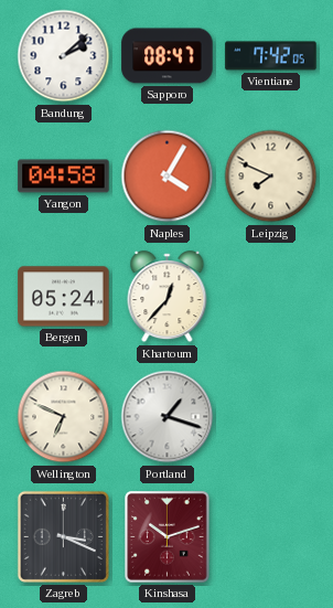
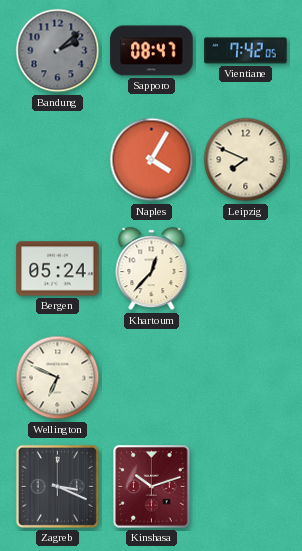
Bandung dial: white -> grey (58, 51)
Yangon: 04:58 -> none (64, 177)
Portland: 1:18 -> none (168, 417)
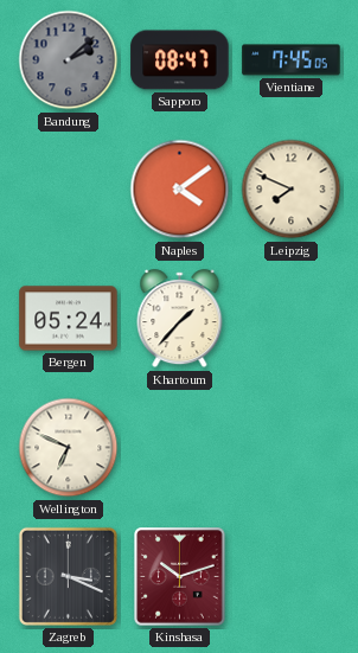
Vientiane: 7:42 -> 7:45 (292, 60)
Naples: 4:05 -> 4:09 (180, 190)
Khartoum: 12:37 -> 1:37 (180, 319)
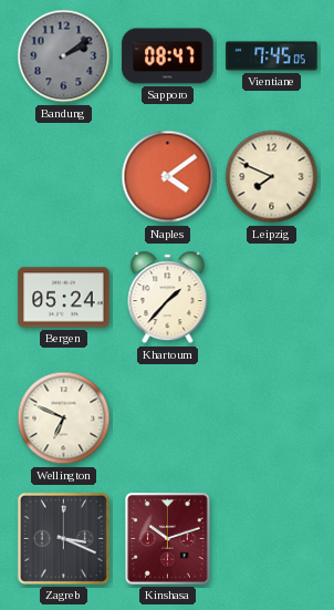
Bandung: 2:08 -> 2:09 (64, 56)
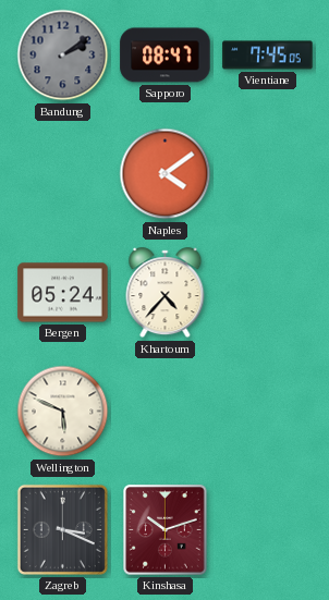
Leipzig: 7:49 -> none (272, 177)
Khartoum: 1:37 -> 4:37 (166, 293)
Wellington: 6:49 -> 5:49 (63, 412)
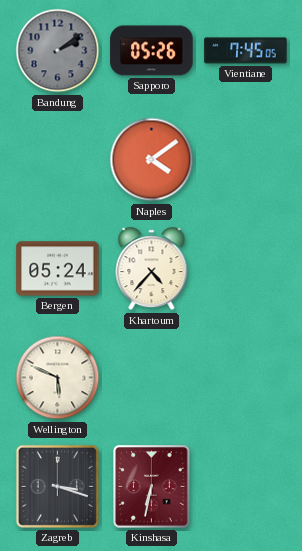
Sapporo: 08:47 -> 05:26 (152, 51)
Zagreb: 3:19 -> 3:18 (57, 486)
Kinshasa: 10:12 -> 6:32 (152, 487)
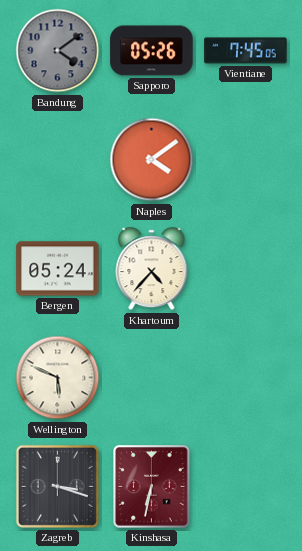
Bandung: 2:09 -> 4:09 (58, 51)
